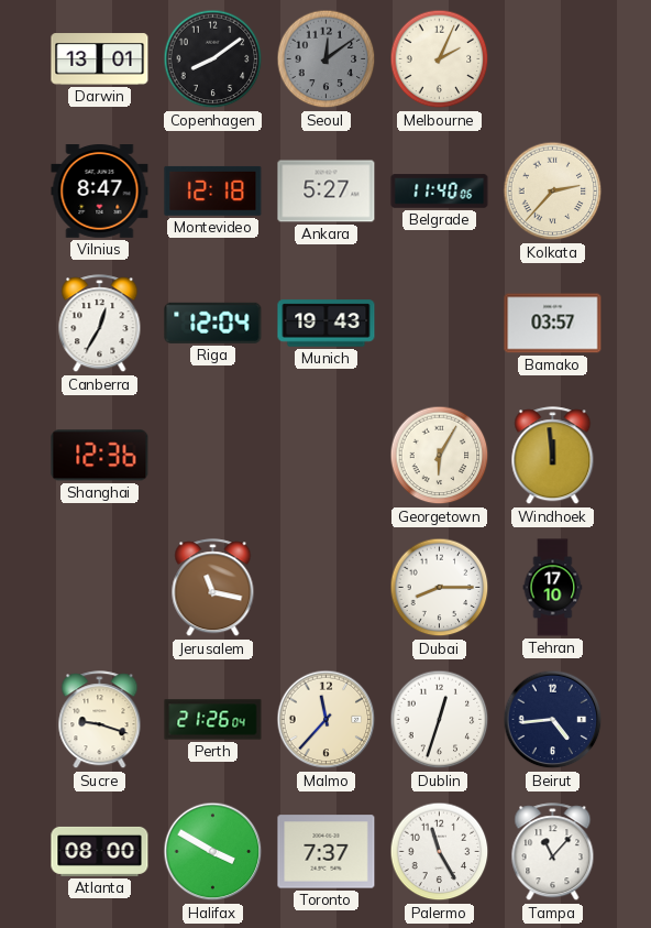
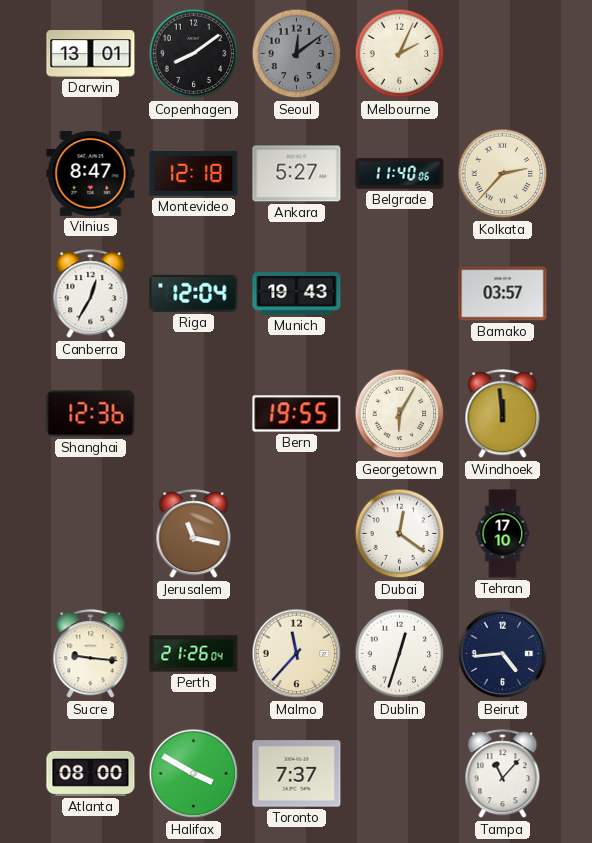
Bern: none -> 19:55 (297, 414)
Dubai: 8:15 -> 12:21 (400, 534)
Sucre: 9:18 -> 9:16 (91, 654)
Palermo: 11:25 -> none (440, 852)
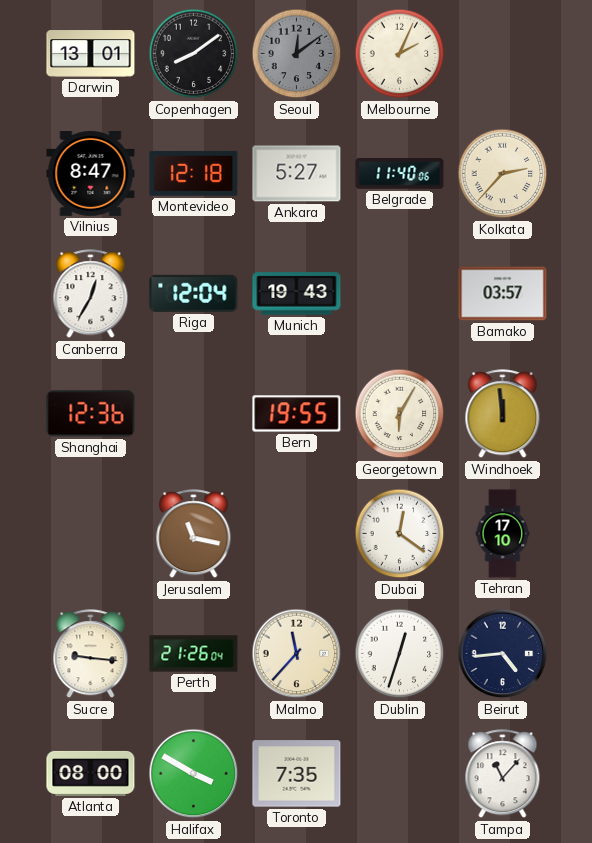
Toronto: 7:37 -> 7:35 (297, 774)
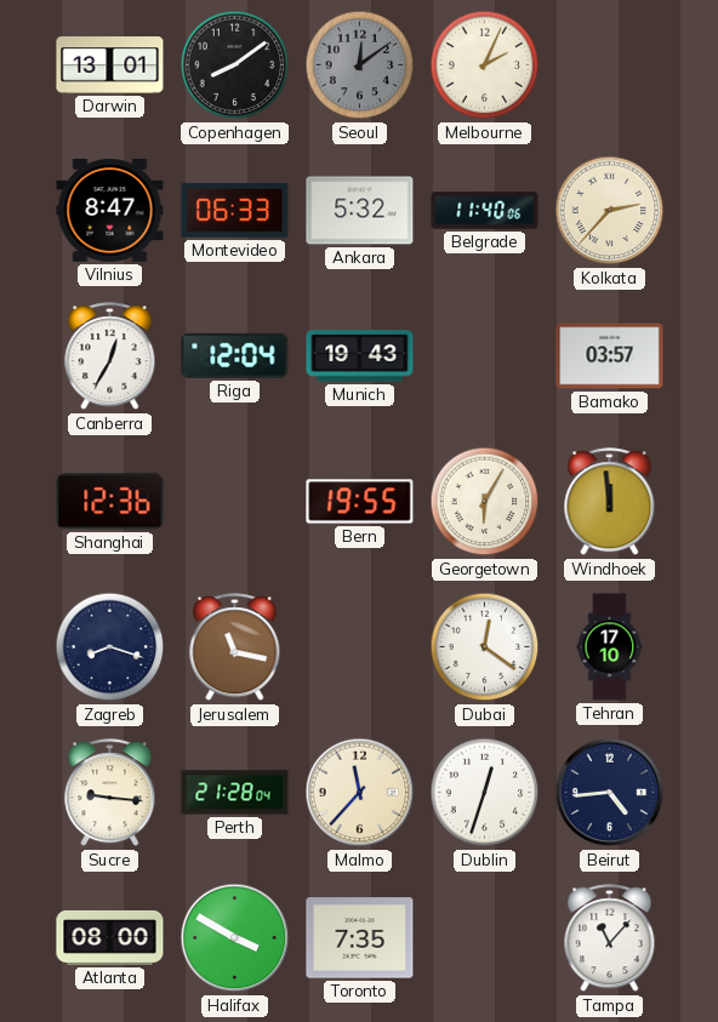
Montevideo: 12:18 -> 06:33 (235, 210)
Ankara: 5:27 -> 5:32 (360, 211)
Zagreb: none -> 8:18 (110, 647)
Perth: 21:26 -> 21:28 (235, 793)
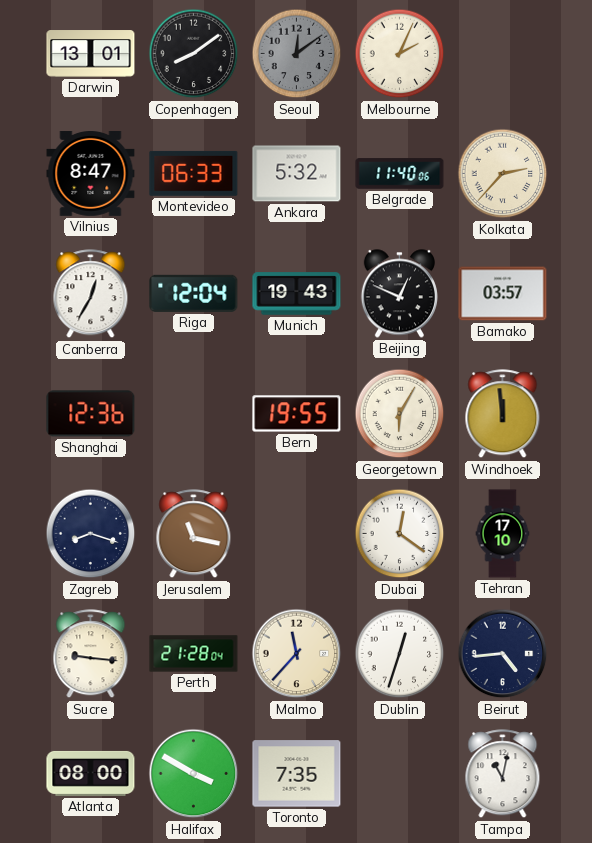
Beijing: none -> 12:49 (399, 294)
Tampa: 11:07 -> 11:02 (503, 774)
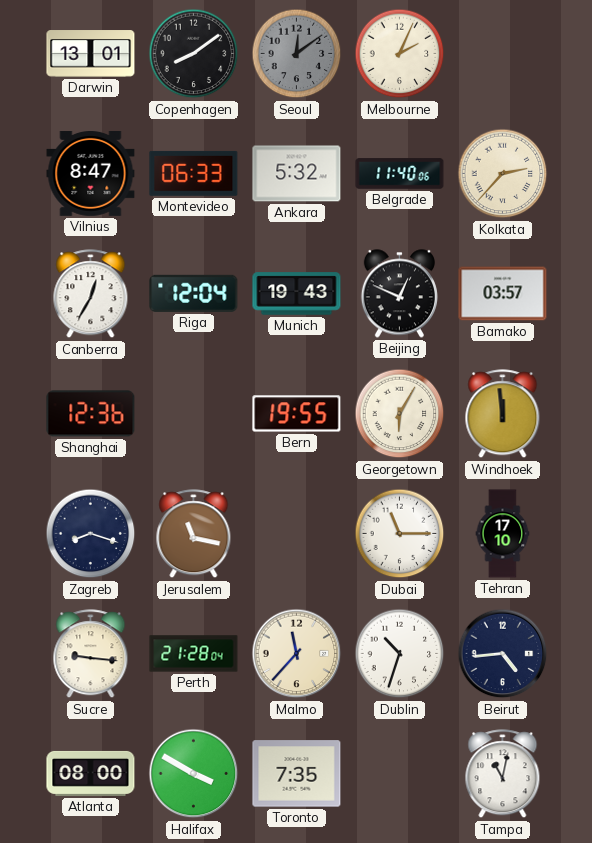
Dubai: 12:21 -> 11:15 (400, 534)
Dublin: 12:33 -> 10:33 (400, 654)
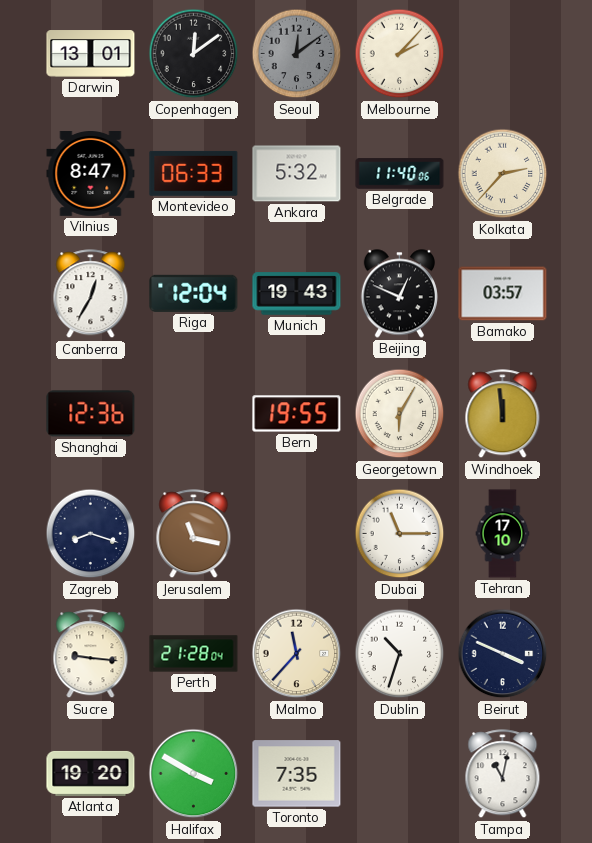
Copenhagen: 8:09 -> 12:09 (194, 54)
Melbourne: 2:04 -> 2:07 (400, 54)
Beirut: 4:44 -> 3:49 (503, 654)
Atlanta: 08:00 -> 19:20 (91, 773)
